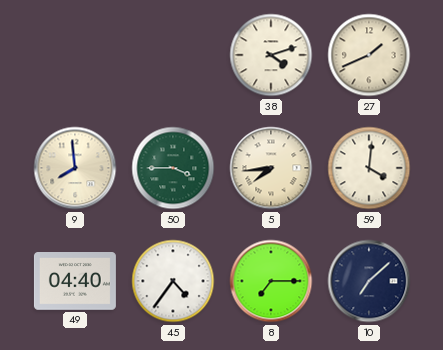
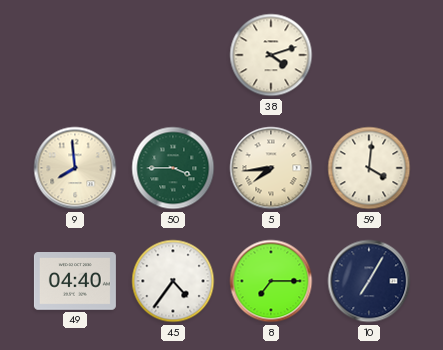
27: 1:41 -> none (369, 55)
10: 7:08 -> 7:05 (369, 281)
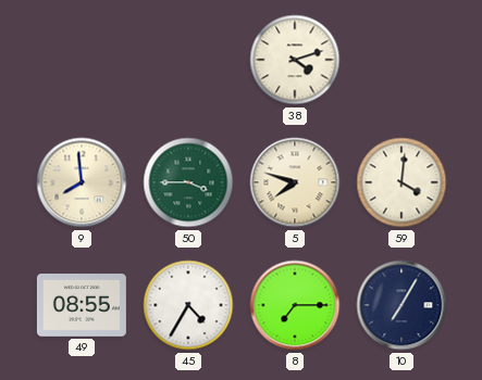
5: 7:44 -> 7:48 (295, 182)
49: 04:40 -> 08:55 (82, 306)
45: 4:36 -> 4:35 (188, 305)
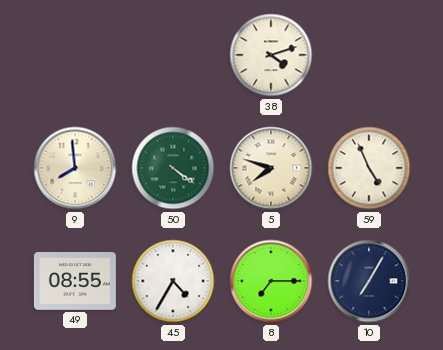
50: 3:45 -> 4:21 (173, 168)
59: 4:01 -> 4:56 (369, 168)
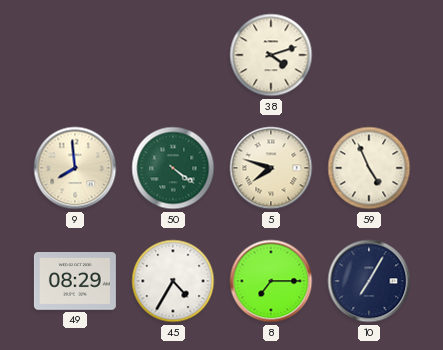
49: 08:55 -> 08:29 (75, 282)
